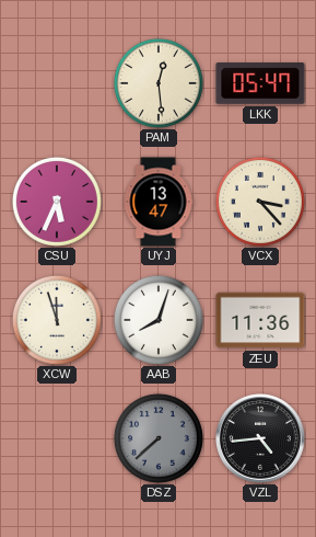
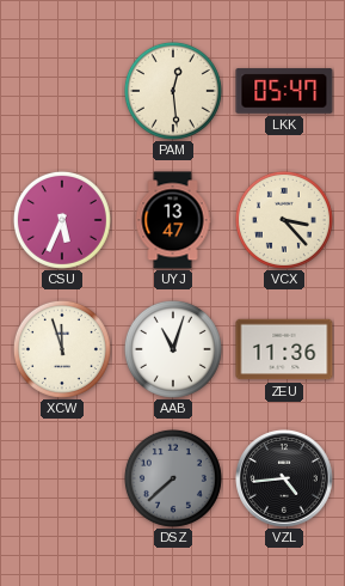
AAB: 8:03 -> 11:03 (173, 349)
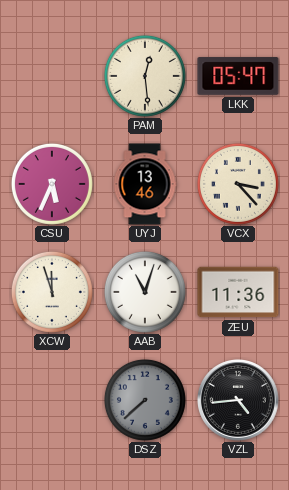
UYJ: 13:47 -> 13:46 (145, 184)
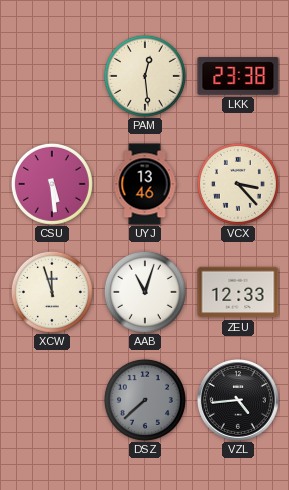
LKK: 05:47 -> 23:38 (238, 76)
CSU: 5:34 -> 5:29 (52, 184)
ZEU: 11:36 -> 12:33 (238, 292)
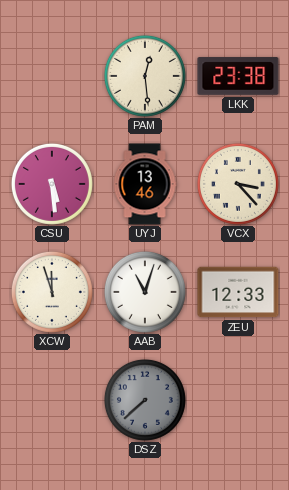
VZL: 4:44 -> none (239, 401)
